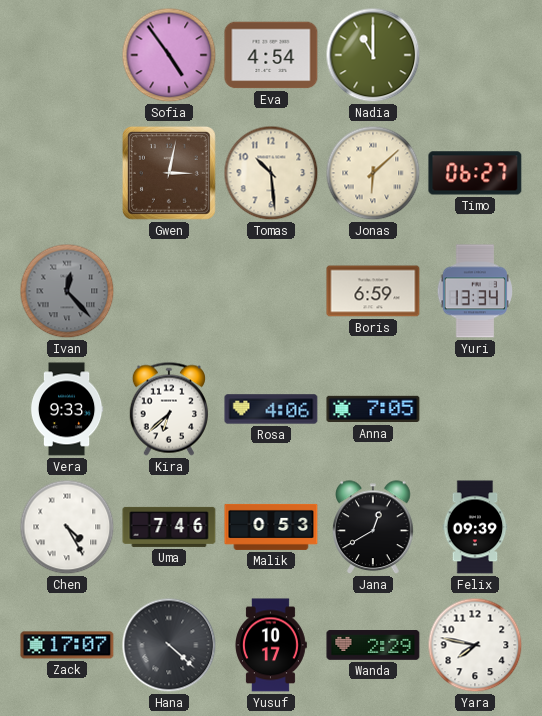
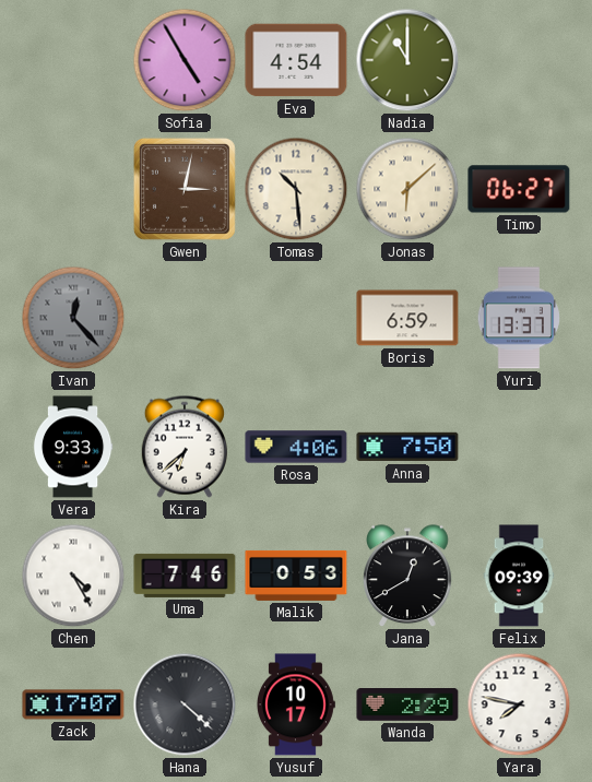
Sofia: 4:54 -> 4:55 (185, 60)
Yuri: 13:34 -> 13:37 (518, 318)
Anna: 7:05 -> 7:50 (407, 447)
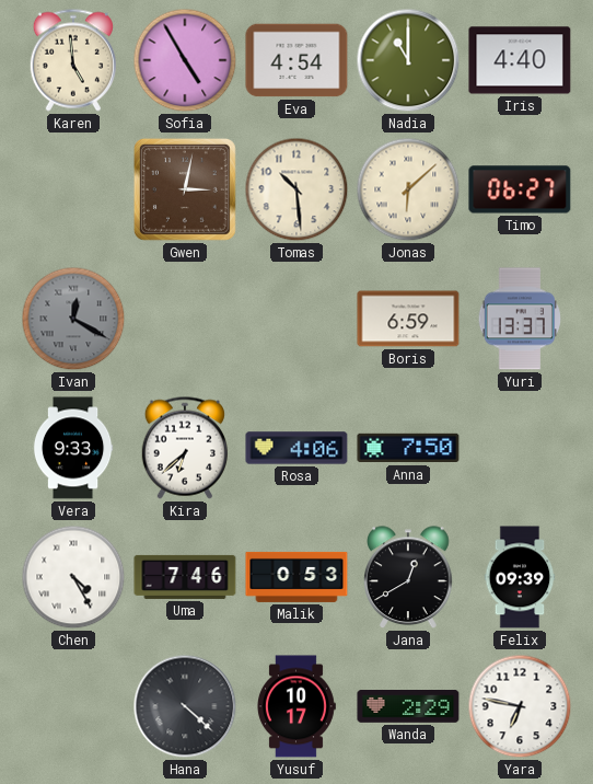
Karen: none -> 4:59 (73, 60)
Iris: none -> 4:40 (520, 60)
Ivan: 12:23 -> 12:20 (73, 319)
Zack: 17:07 -> none (73, 704)
Yara: 7:47 -> 6:47 (520, 706)
